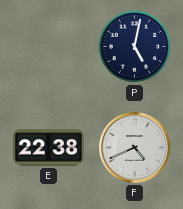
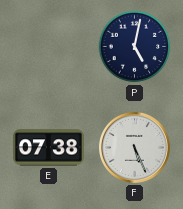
E: 22:38 -> 07:38 (48, 148)
F: 4:41 -> 5:26 (134, 147)
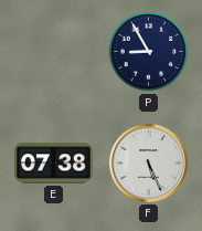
P: 5:02 -> 8:55 (149, 52)
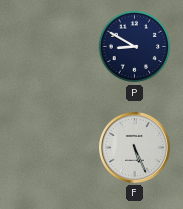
P: 8:55 -> 8:50 (135, 47)
E: 07:38 -> none (53, 164)
